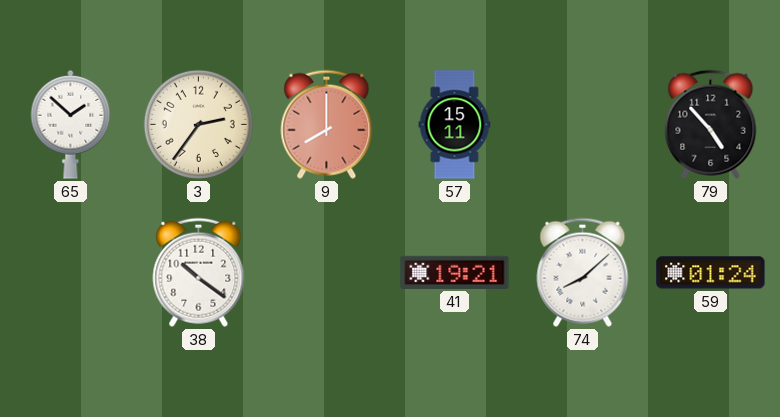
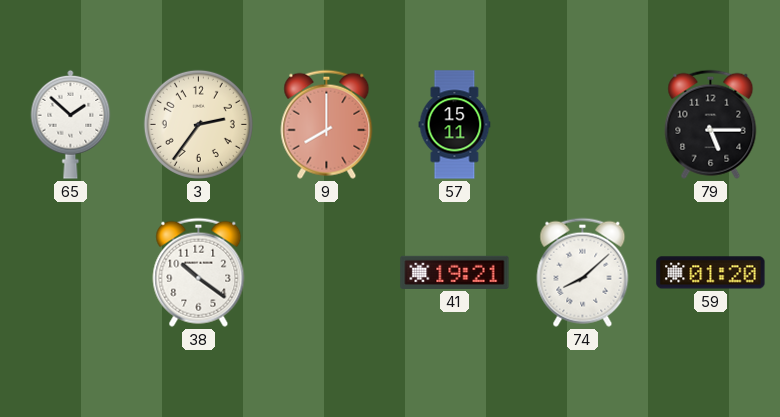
79: 4:53 -> 5:15 (711, 124)
59: 01:24 -> 01:20 (711, 273)
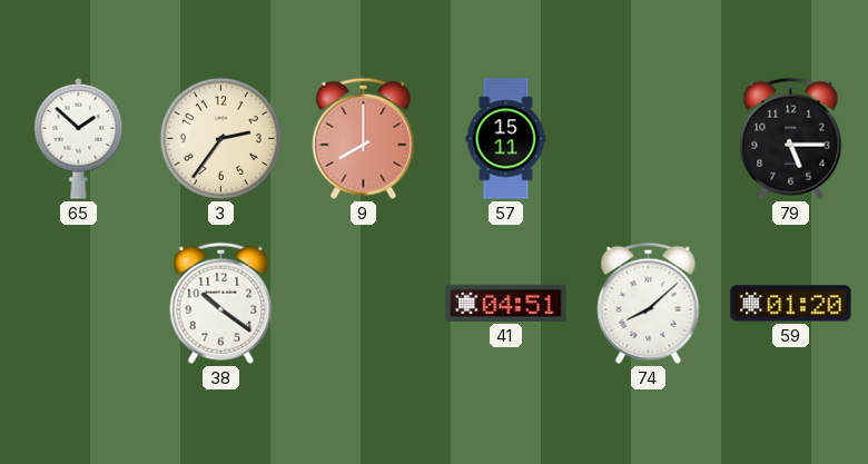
41: 19:21 -> 04:51 (506, 303)
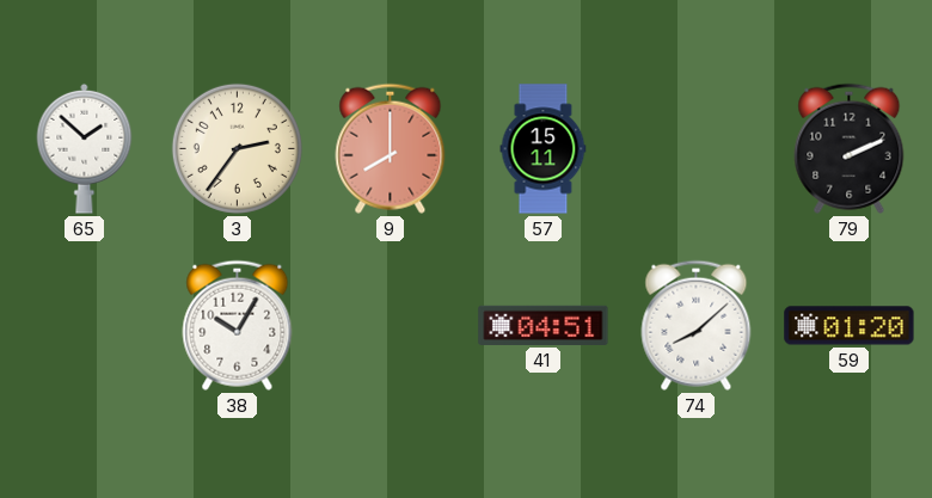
79: 5:15 -> 2:11 (850, 148)
38: 10:21 -> 10:05 (238, 325)
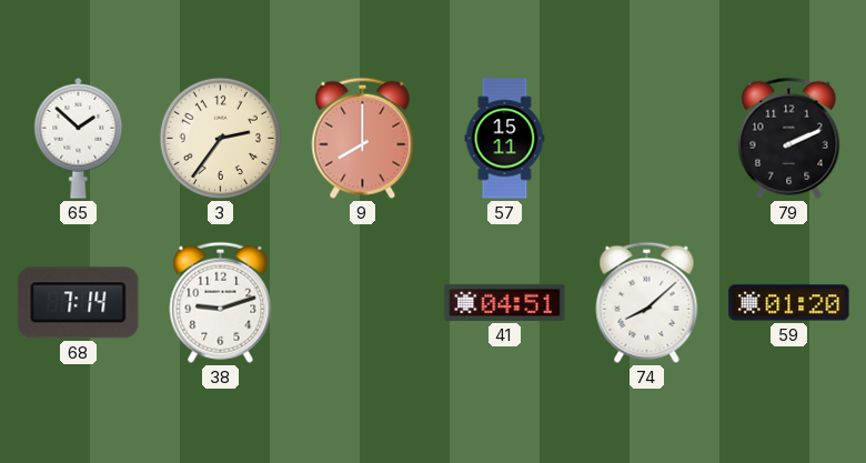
68: none -> 7:14 (79, 303)
38: 10:05 -> 9:12 (221, 302)
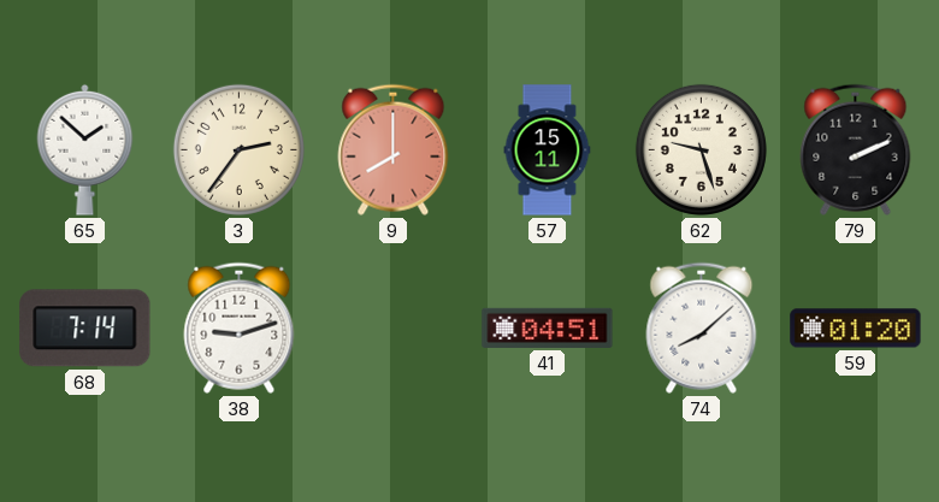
62: none -> 9:27 (701, 149)
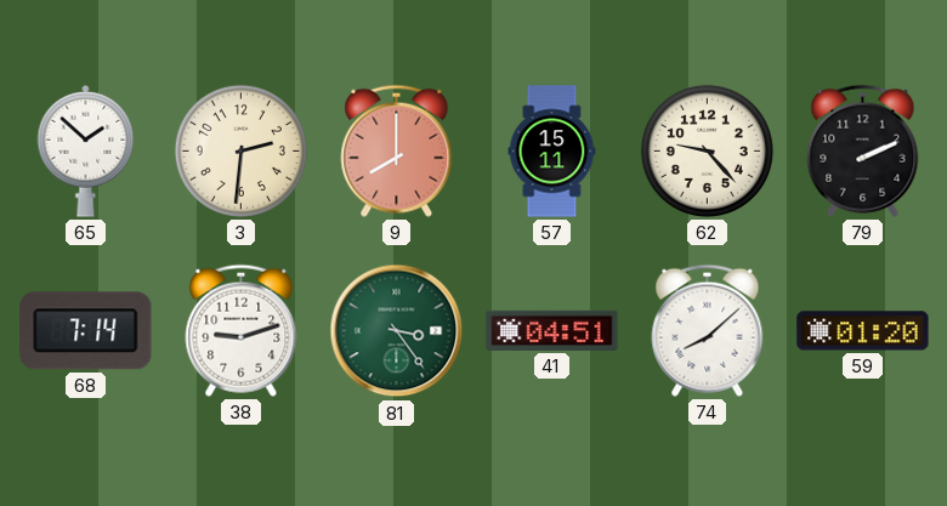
3: 2:36 -> 2:31 (240, 150)
62: 9:27 -> 9:23 (707, 150)
81: none -> 3:24 (397, 331)
